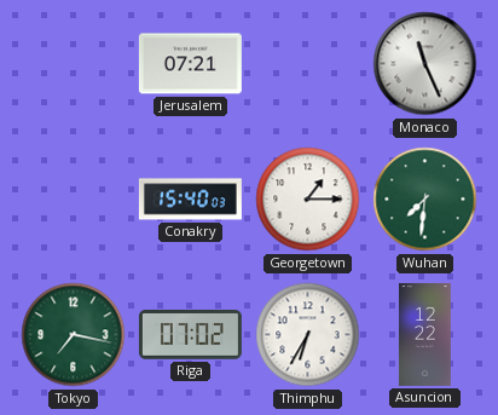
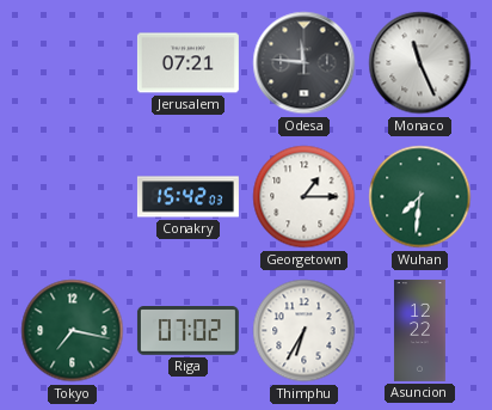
Odesa: none -> 11:46 (305, 63)
Conakry: 15:40 -> 15:42 (187, 197)
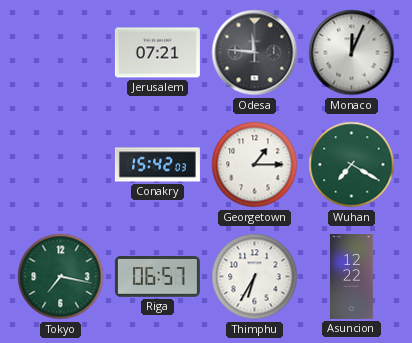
Monaco: 11:26 -> 12:04 (352, 53)
Wuhan: 7:31 -> 7:20 (352, 165)
Riga: 07:02 -> 06:57 (157, 277)
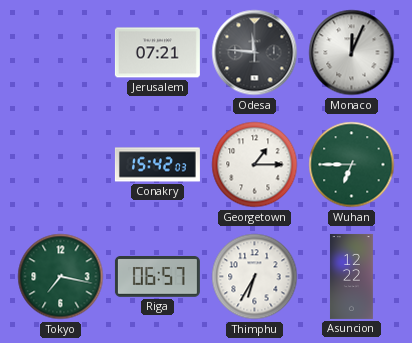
Wuhan: 7:20 -> 6:45 (352, 165)
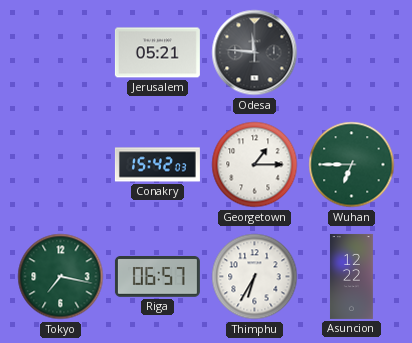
Jerusalem: 07:21 -> 05:21 (157, 53)
Monaco: 12:04 -> none (352, 53)
